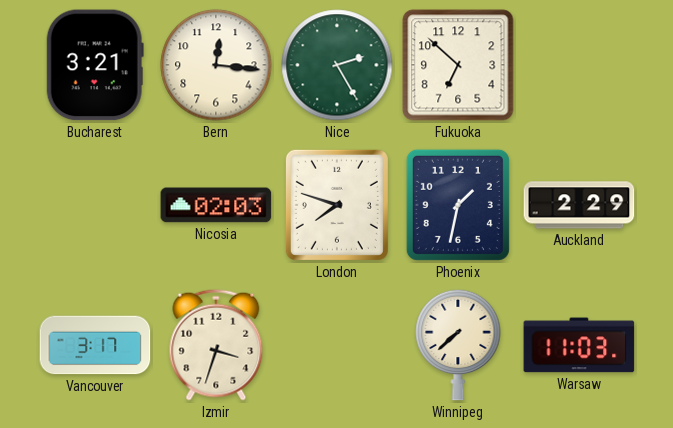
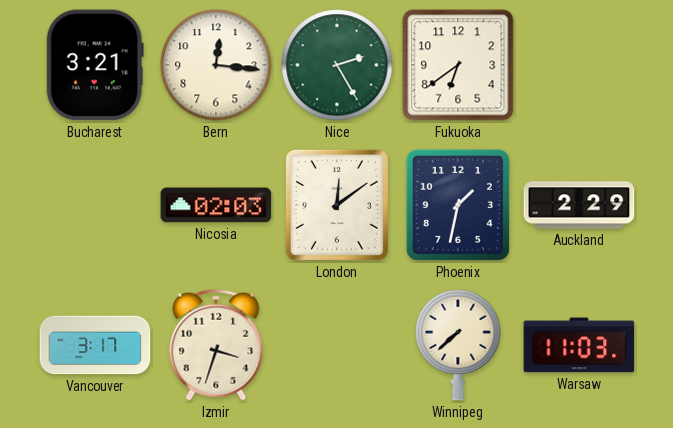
Fukuoka: 6:52 -> 6:39 (458, 65)
London: 7:48 -> 12:09 (337, 205)
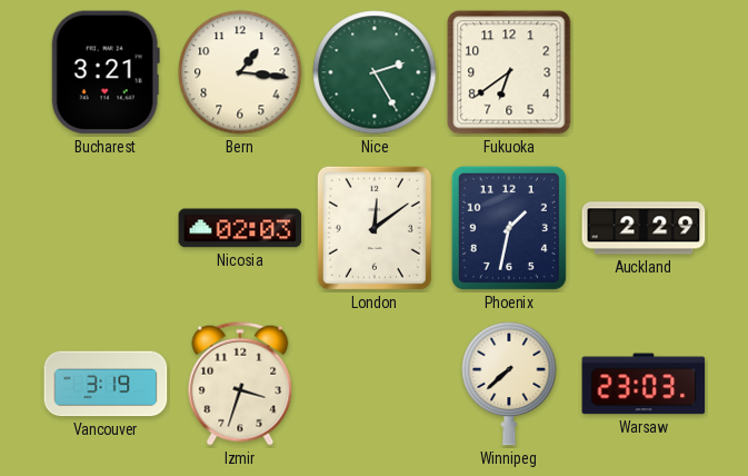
Bern: 12:16 -> 1:16 (240, 72)
Vancouver: 3:17 -> 3:19 (106, 384)
Warsaw: 11:03 -> 23:03 (644, 384)
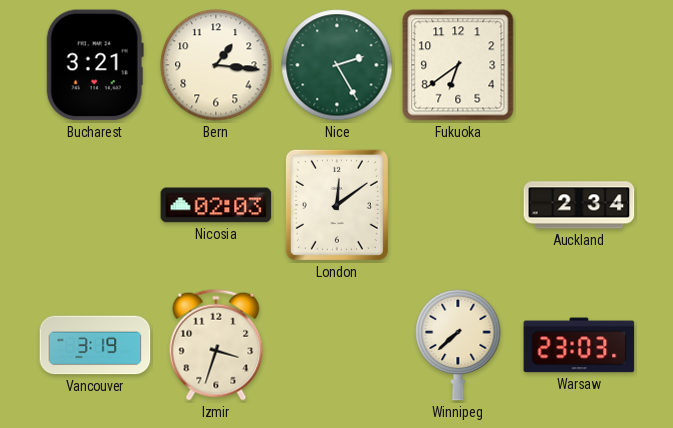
Phoenix: 1:32 -> none (509, 228)
Auckland: 2:29 -> 2:34 (579, 205)
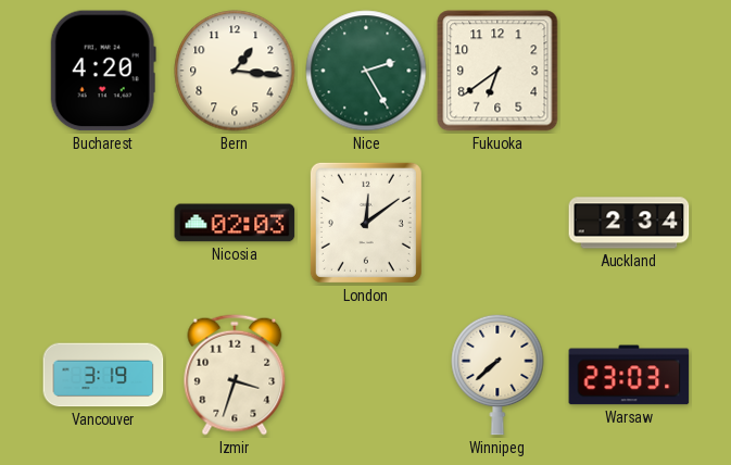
Bucharest: 3:21 -> 4:20 (103, 71)
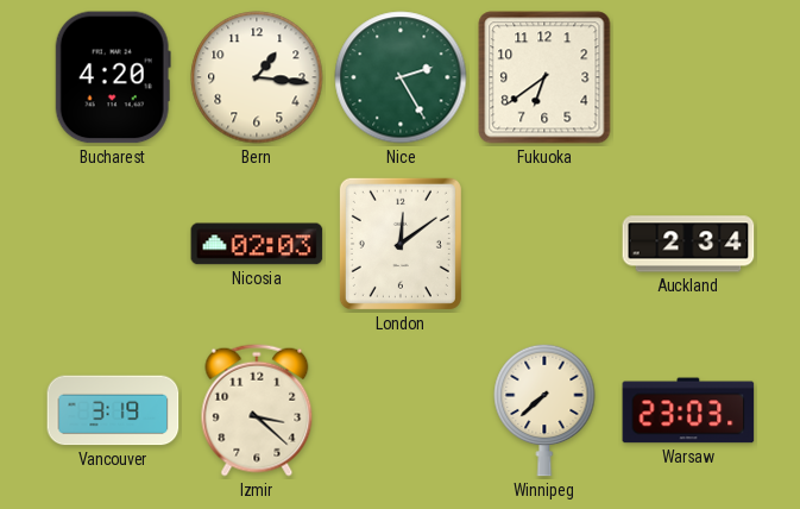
Izmir: 3:33 -> 3:22 (257, 410)
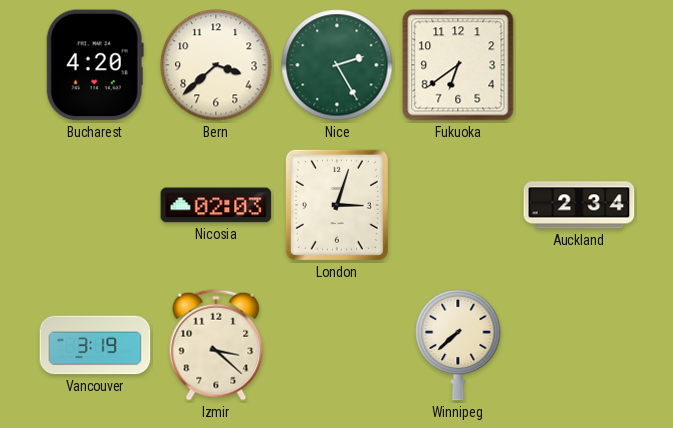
Bern: 1:16 -> 3:38 (216, 65)
London: 12:09 -> 3:03 (337, 205)
Warsaw: 23:03 -> none (688, 410)
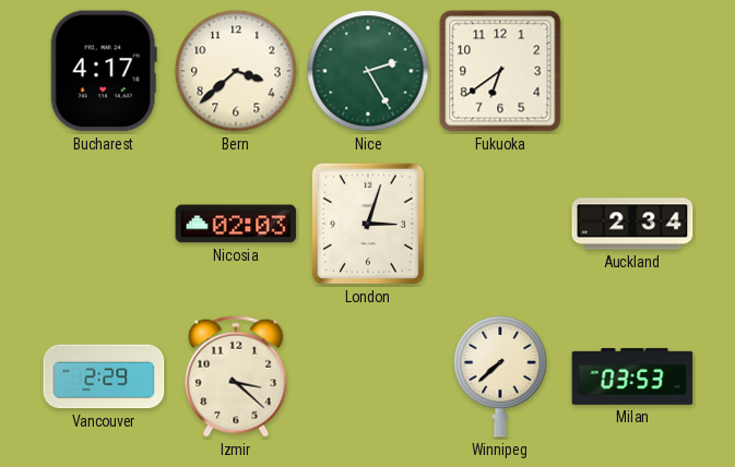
Bucharest: 4:20 -> 4:17 (104, 71)
Vancouver: 3:19 -> 2:29 (104, 376)
Milan: none -> 03:53 (632, 378)
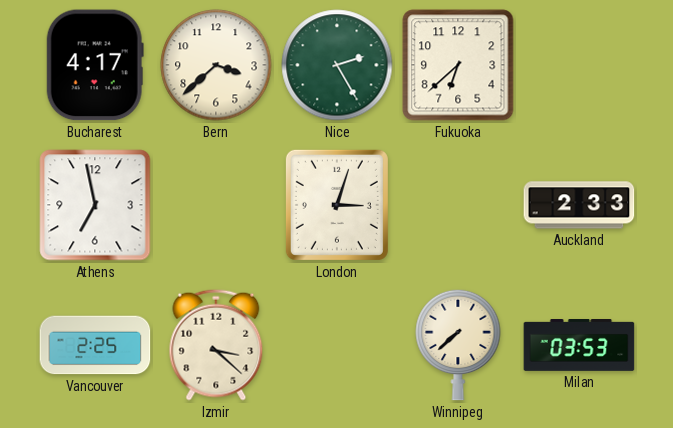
Fukuoka: 6:39 -> 6:38 (458, 65)
Athens: none -> 6:58 (95, 205)
Nicosia: 02:03 -> none (236, 224)
Auckland: 2:34 -> 2:33 (579, 205)
Vancouver: 2:29 -> 2:25 (95, 345)
